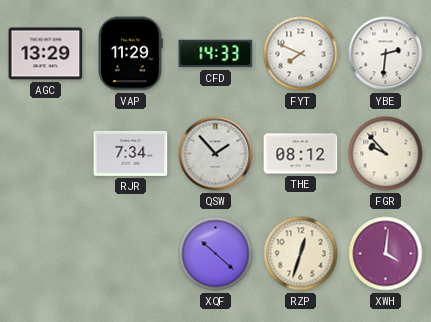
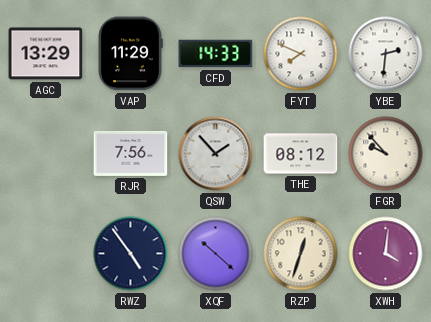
RJR: 7:34 -> 7:56 (131, 153)
RWZ: none -> 4:54 (131, 254)
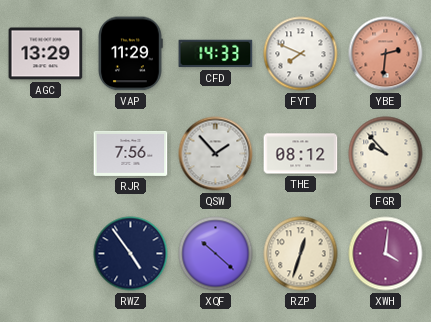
YBE dial: white -> salmon (386, 54)
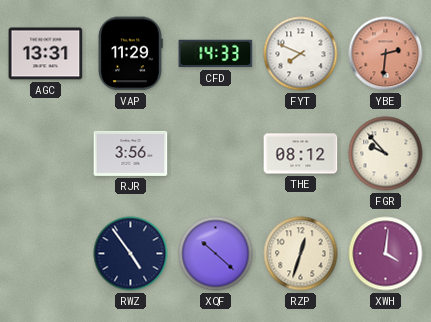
AGC: 13:29 -> 13:31 (46, 54)
RJR: 7:56 -> 3:56 (131, 153)
QSW: 1:53 -> none (216, 154)
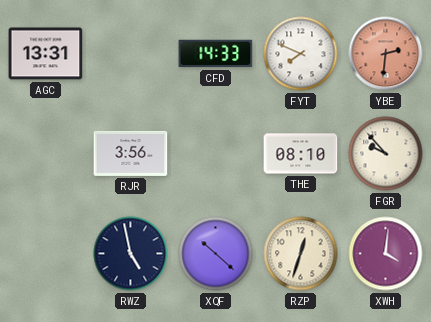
VAP: 11:29 -> none (130, 54)
THE: 08:12 -> 08:10 (301, 154)
RWZ: 4:54 -> 4:58 (131, 254)
